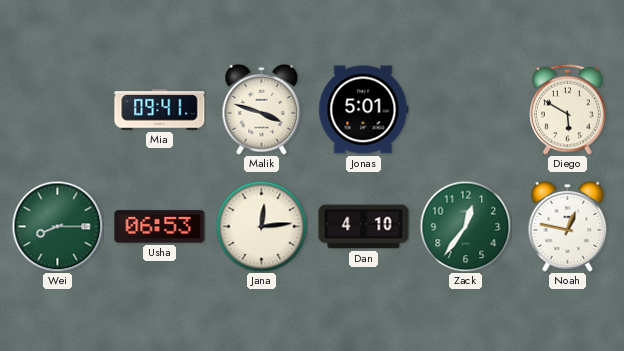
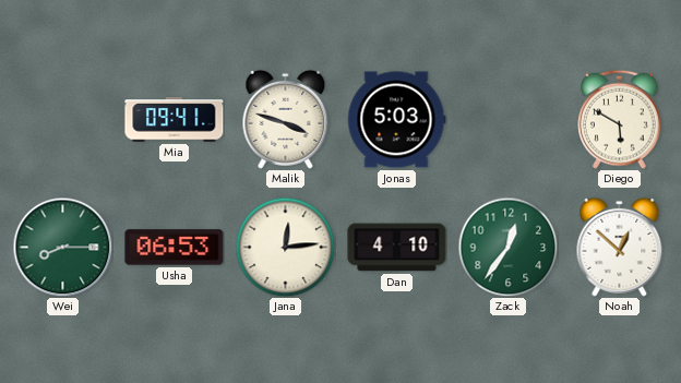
Jonas: 5:01 -> 5:03 (396, 120)
Noah: 12:47 -> 12:52 (620, 247)
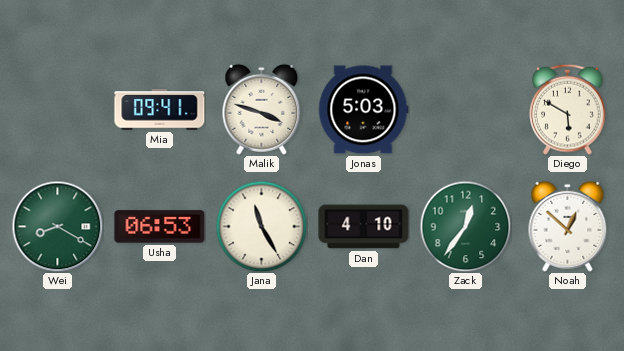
Wei: 8:15 -> 8:20 (57, 226)
Jana: 12:14 -> 11:25 (261, 226)
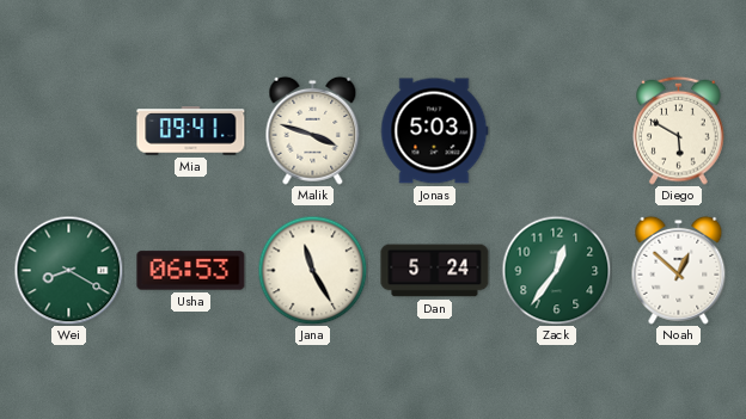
Dan: 4:10 -> 5:24 (435, 271)
